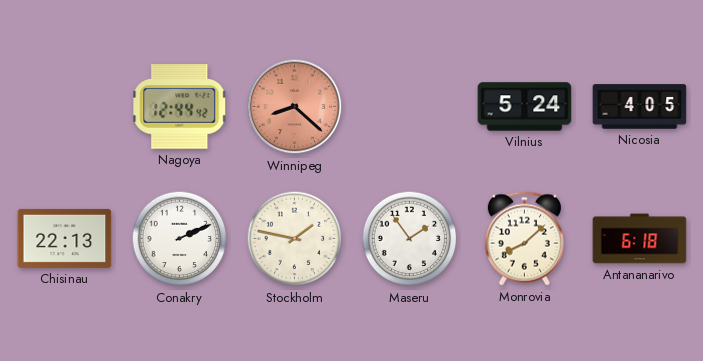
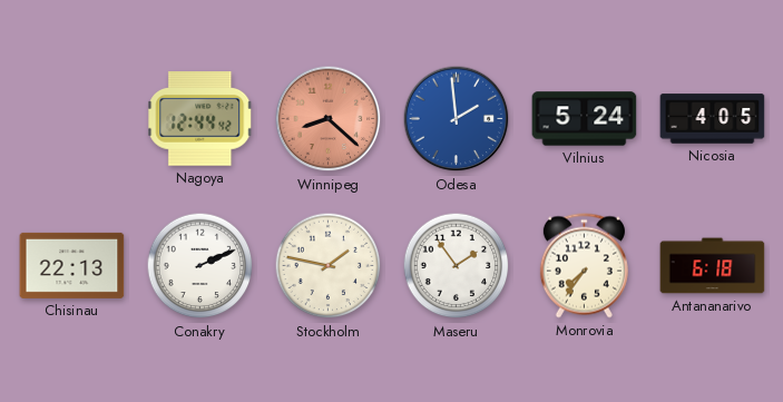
Odesa: none -> 1:59 (457, 119)
Monrovia: 8:08 -> 7:36 (584, 266)
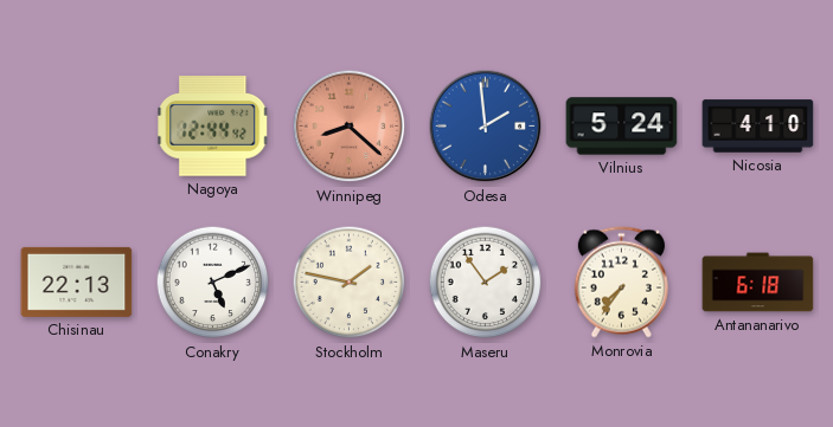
Nicosia: 4:05 -> 4:10 (758, 127)
Conakry: 2:11 -> 5:11 (213, 283)
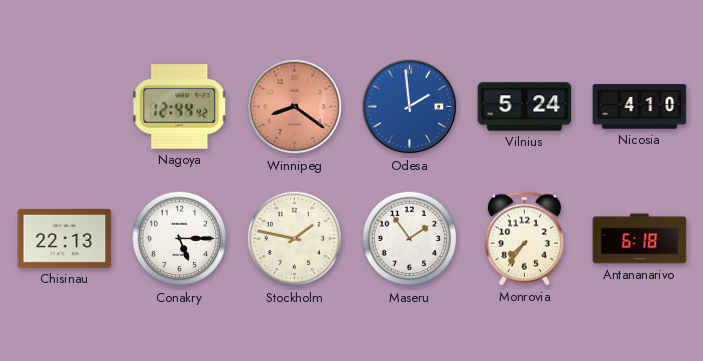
Winnipeg: 8:22 -> 8:21 (295, 107)
Conakry: 5:11 -> 5:15 (180, 239)
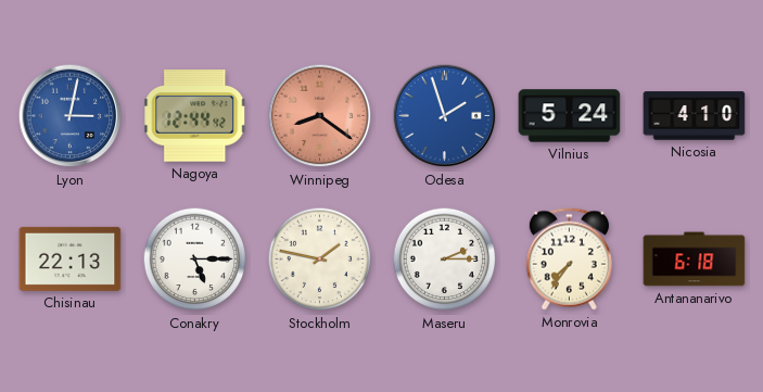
Lyon: none -> 3:02 (71, 116)
Odesa: 1:59 -> 1:57 (445, 116)
Maseru: 1:54 -> 2:15 (445, 260)
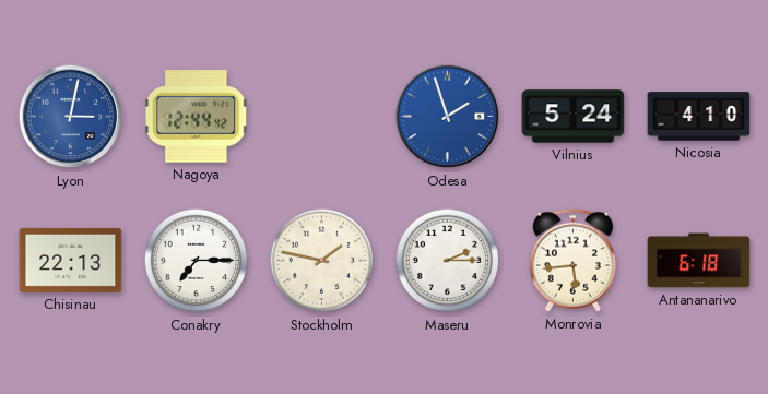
Winnipeg: 8:21 -> none (320, 116)
Conakry: 5:15 -> 7:15 (197, 261)
Monrovia: 7:36 -> 5:44 (572, 261)
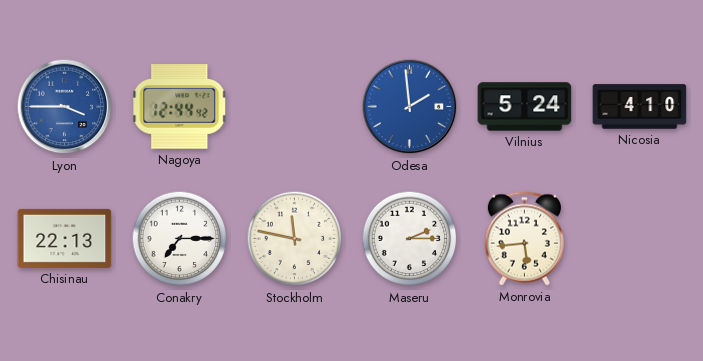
Lyon: 3:02 -> 3:45 (65, 107)
Odesa: 1:57 -> 1:59 (410, 107)
Stockholm: 1:47 -> 11:47 (295, 239)
Antananarivo: 6:18 -> none (699, 261)
